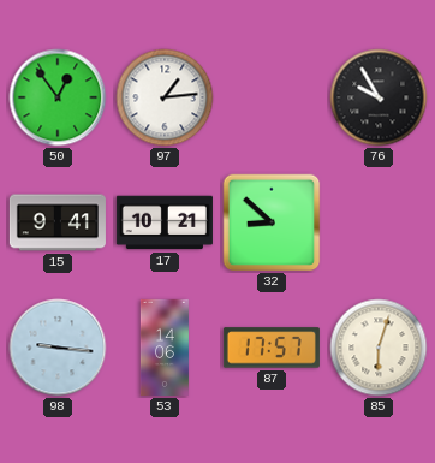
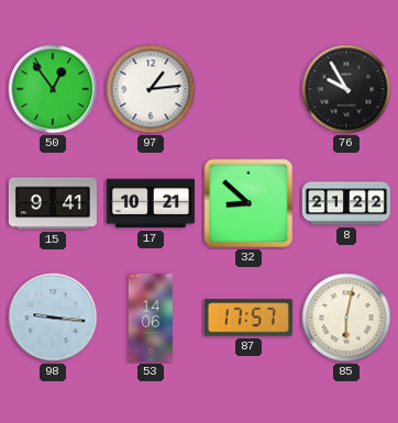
8: none -> 21:22 (346, 203)
85: 6:03 -> 6:02 (346, 318)
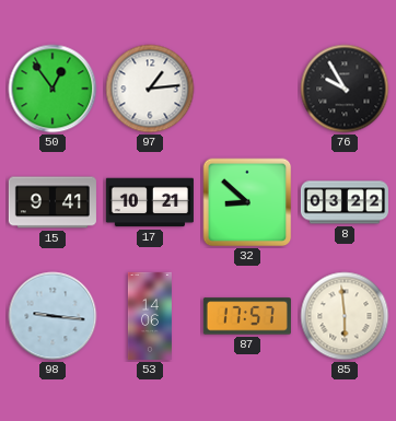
8: 21:22 -> 03:22 (345, 202)
85: 6:02 -> 5:59 (345, 316)
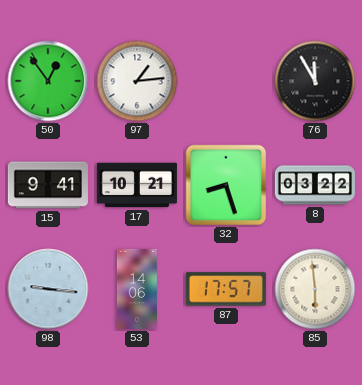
76: 9:55 -> 11:55 (315, 81)
32: 8:52 -> 8:27 (226, 185)
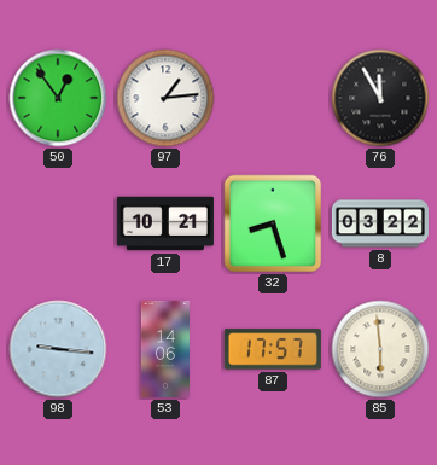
15: 9:41 -> none (48, 185)
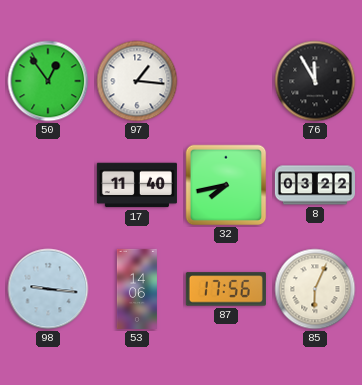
97: 1:14 -> 1:16 (137, 81)
17: 10:21 -> 11:40 (137, 185)
32: 8:27 -> 7:43 (226, 185)
87: 17:57 -> 17:56 (226, 289)
85: 5:59 -> 6:04 (315, 289)
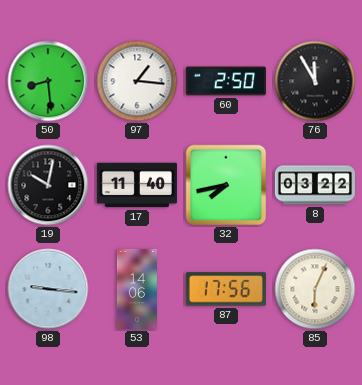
50: 12:54 -> 8:29 (48, 81)
60: none -> 2:50 (226, 81)
19: none -> 10:02 (48, 185)
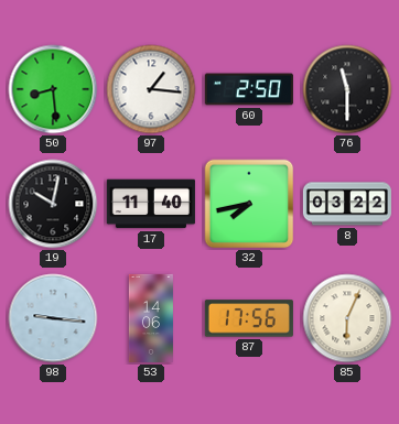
76: 11:55 -> 11:30 (347, 89)
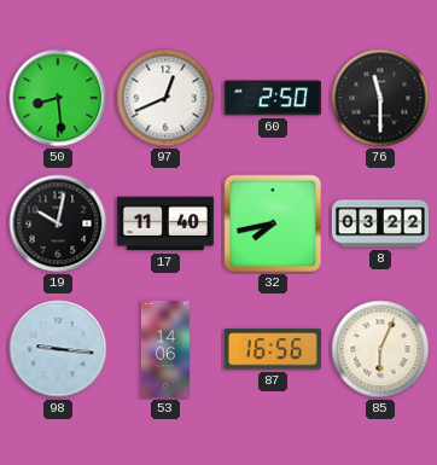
97: 1:16 -> 12:41 (165, 98)
87: 17:56 -> 16:56 (273, 349)
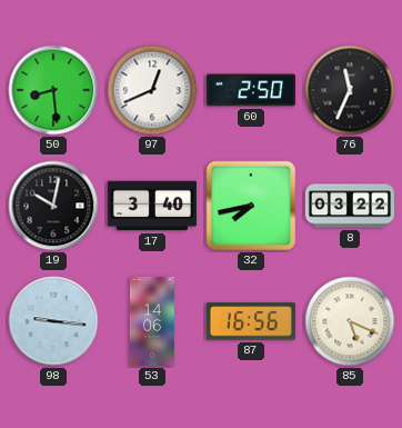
76: 11:30 -> 11:34 (350, 90)
17: 11:40 -> 3:40 (152, 206)
85: 6:04 -> 5:19 (350, 321)
